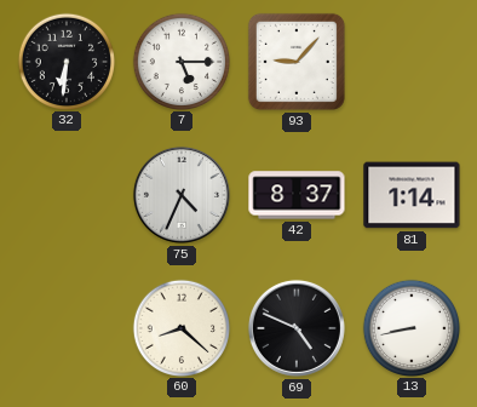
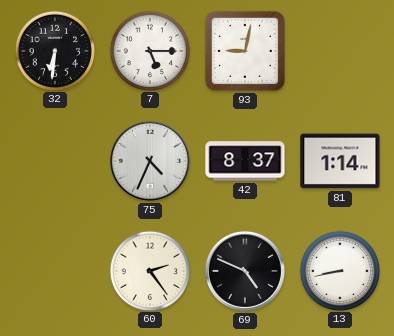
93: 9:07 -> 9:02 (245, 51)
60: 8:22 -> 2:24 (149, 270)
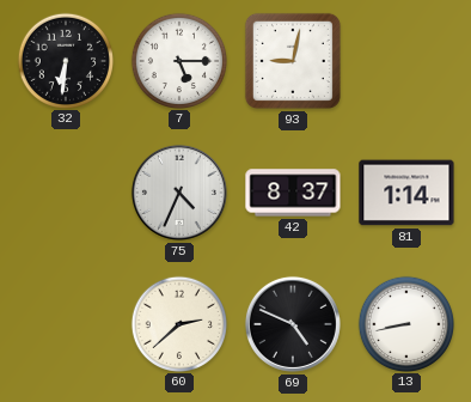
60: 2:24 -> 2:38 (178, 323)
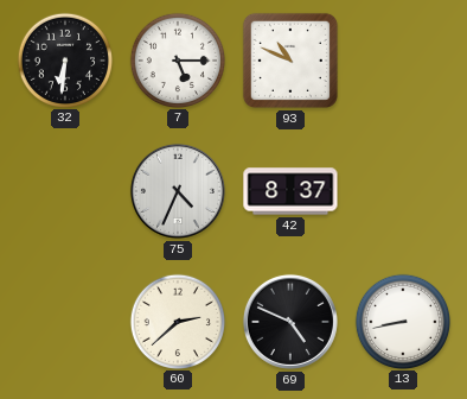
93: 9:02 -> 10:49 (290, 61)
81: 1:14 -> none (406, 193)
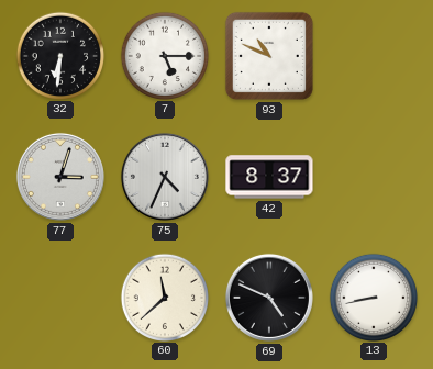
77: none -> 3:03 (60, 177)
60: 2:38 -> 11:38 (164, 297)
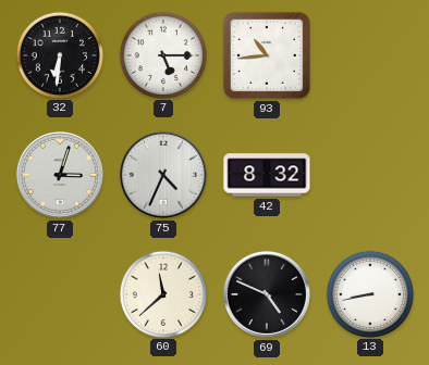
93: 10:49 -> 10:44 (267, 55)
42: 8:37 -> 8:32 (267, 175)
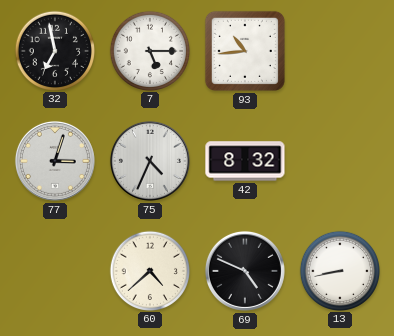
32: 6:31 -> 6:58 (54, 50)
60: 11:38 -> 4:38 (149, 270)
